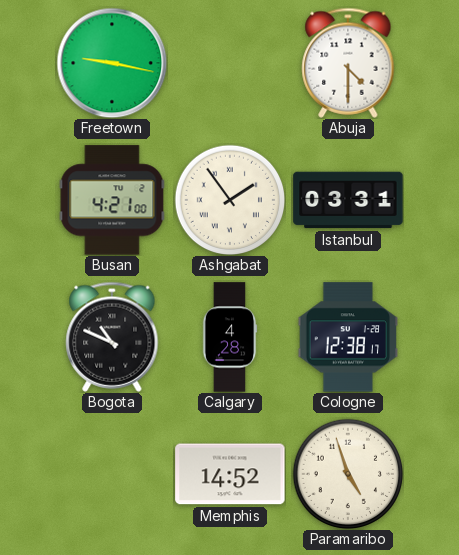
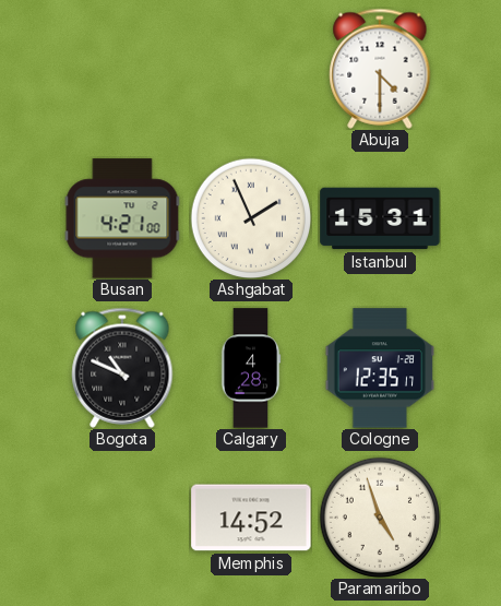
Freetown: 9:17 -> none (112, 63)
Ashgabat: 1:54 -> 1:56 (251, 218)
Istanbul: 03:31 -> 15:31 (380, 218)
Cologne: 12:38 -> 12:35 (379, 368)
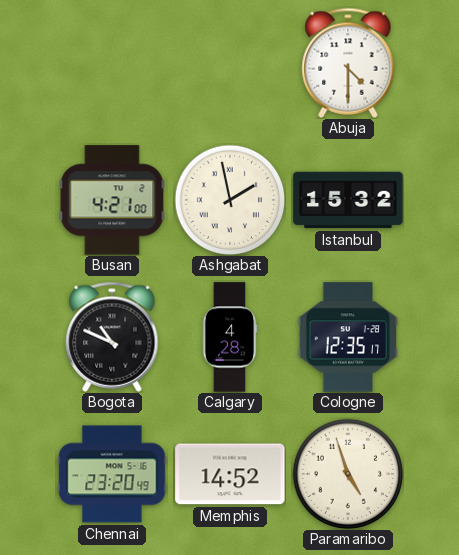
Ashgabat: 1:56 -> 1:58 (230, 200)
Istanbul: 15:31 -> 15:32 (348, 200)
Chennai: none -> 23:20 (112, 474)
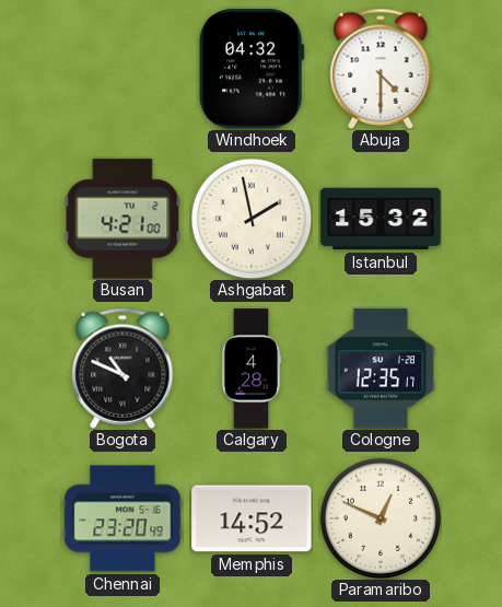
Windhoek: none -> 04:32 (252, 69)
Paramaribo: 4:57 -> 12:49 (381, 518)
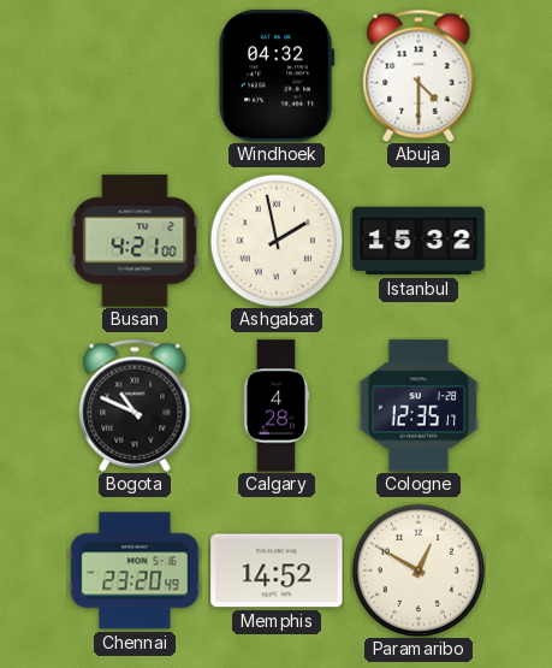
Paramaribo: 12:49 -> 12:50 (419, 571)
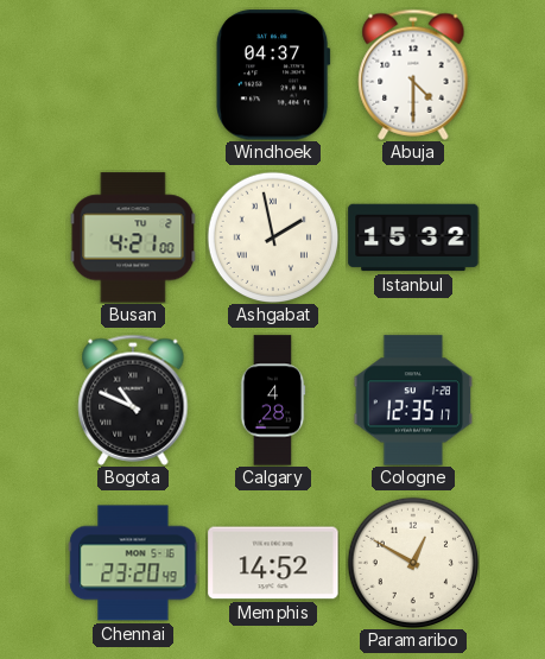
Windhoek: 04:32 -> 04:37 (273, 75)
